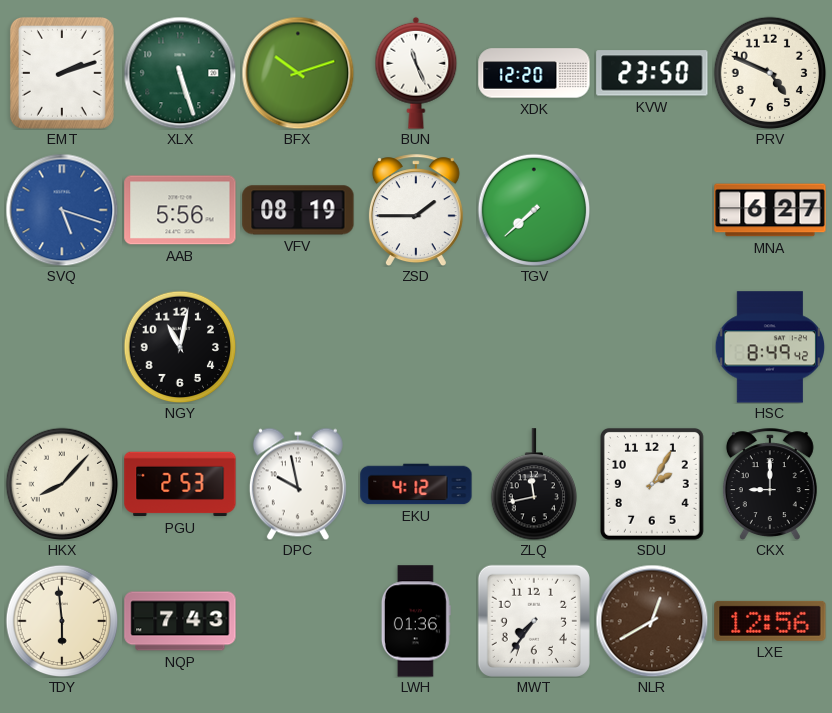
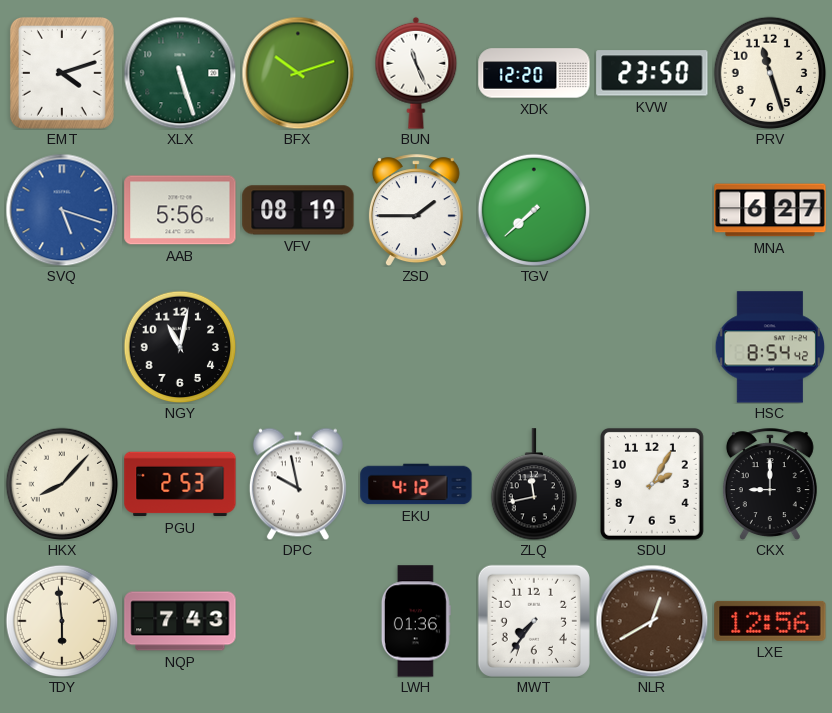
EMT: 2:12 -> 4:12 (62, 73)
PRV: 4:49 -> 11:27 (770, 73)
HSC: 8:49 -> 8:54 (770, 347)
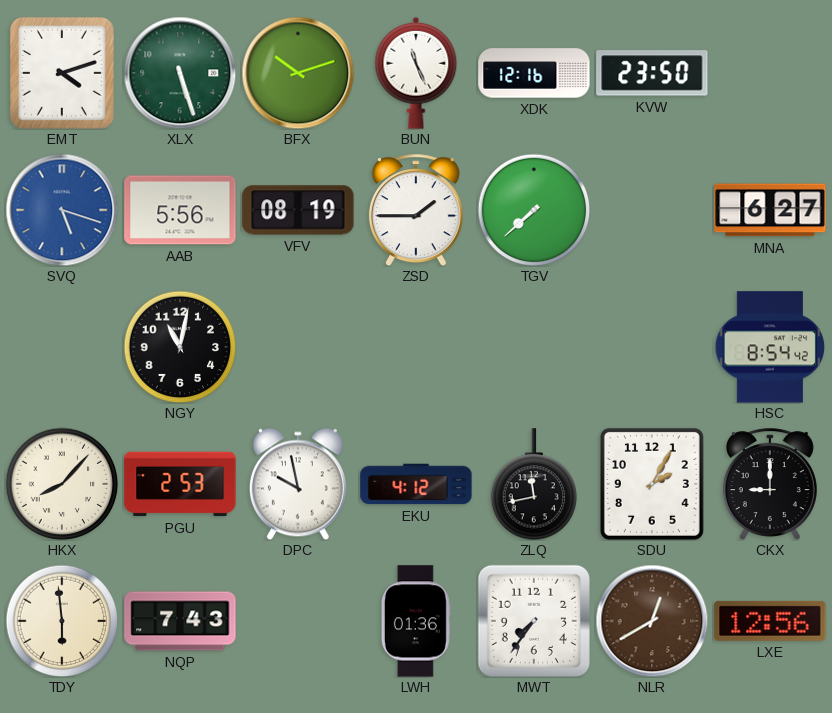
XDK: 12:20 -> 12:16 (534, 73)
PRV: 11:27 -> none (770, 73)
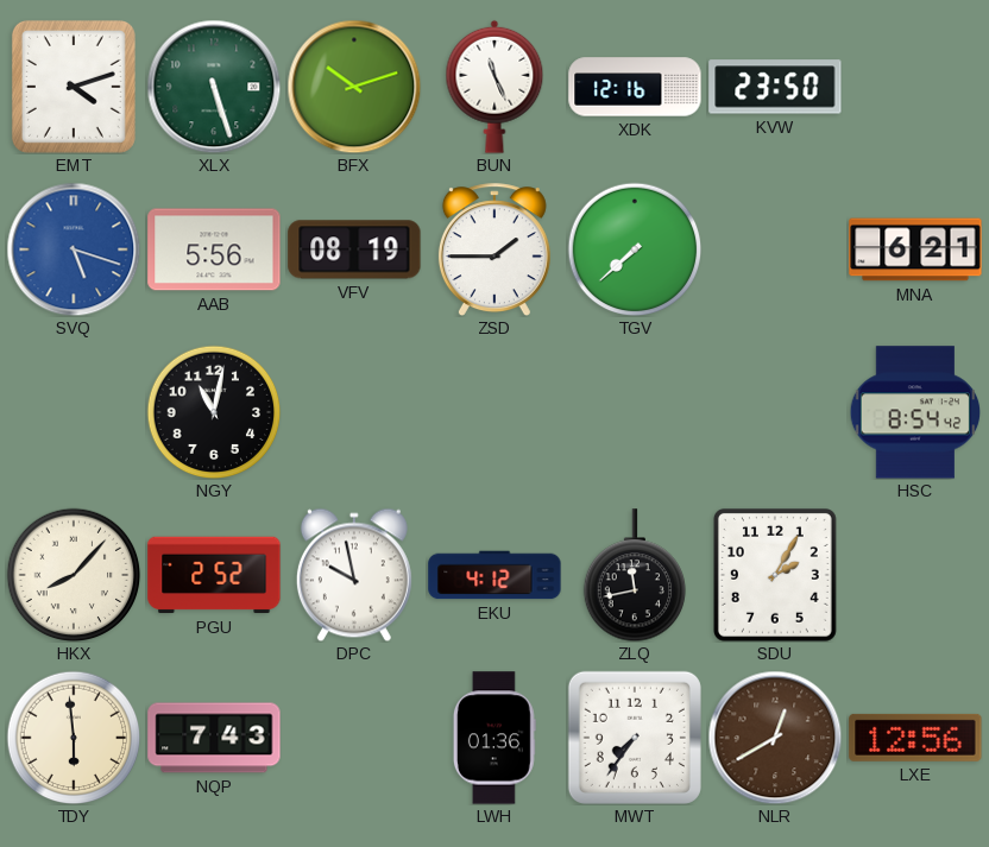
MNA: 6:27 -> 6:21 (915, 249)
PGU: 2:53 -> 2:52 (214, 575)
CKX: 9:00 -> none (770, 484)
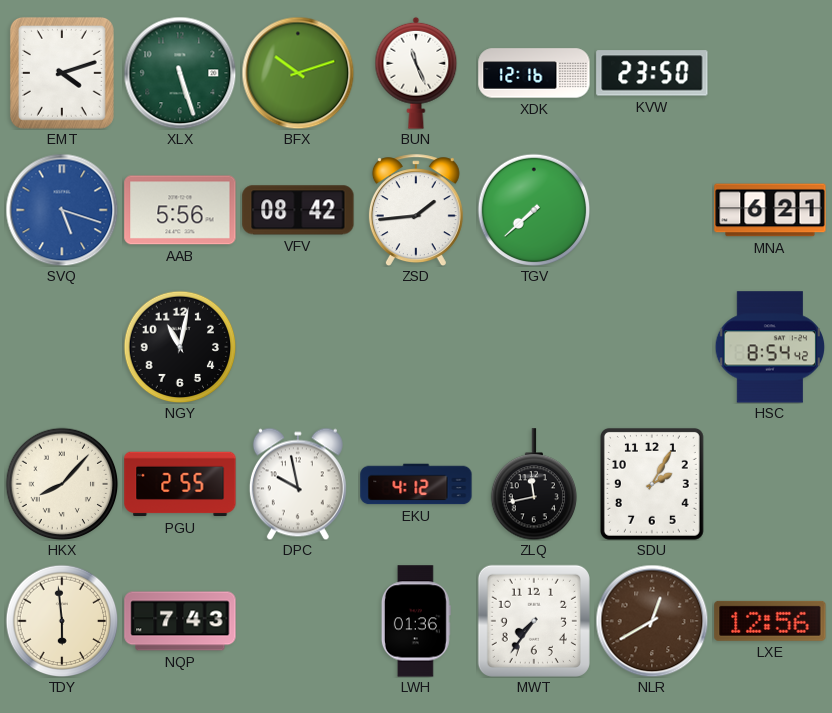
VFV: 08:19 -> 08:42 (298, 210)
ZSD: 1:45 -> 1:44 (416, 210)
PGU: 2:52 -> 2:55 (180, 484)
